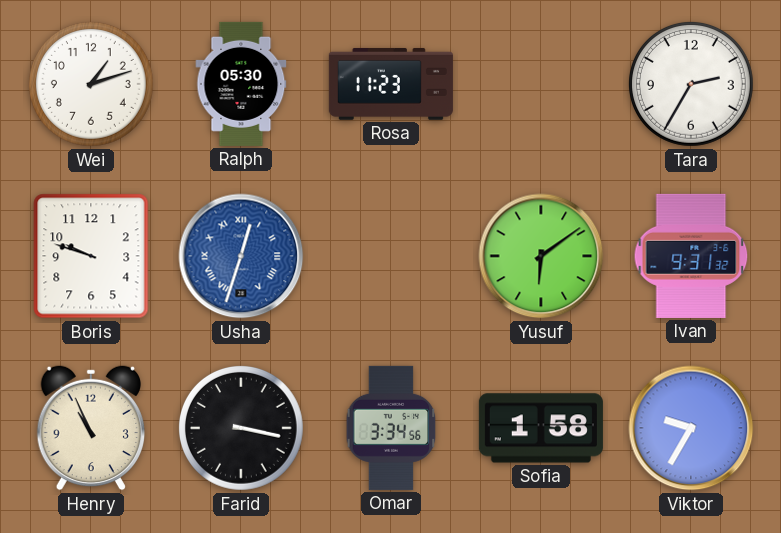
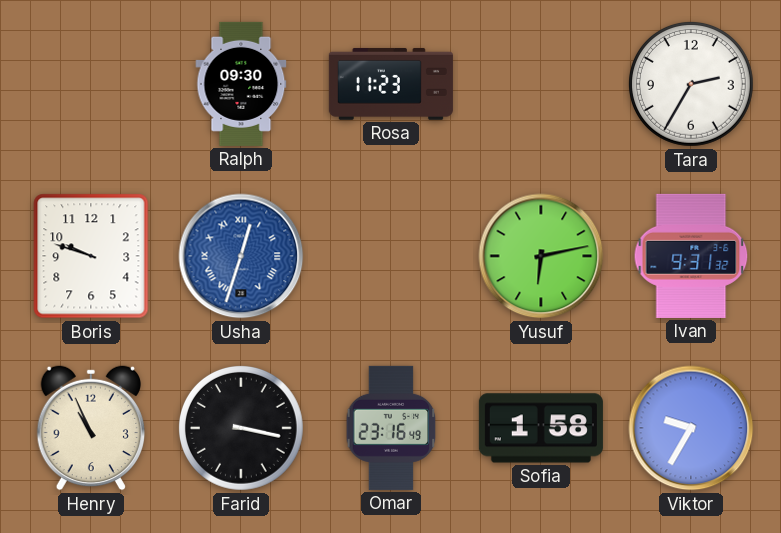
Wei: 1:12 -> none (91, 84)
Ralph: 05:30 -> 09:30 (241, 84)
Yusuf: 6:09 -> 6:13 (541, 256)
Omar: 3:34 -> 23:16 (391, 428)
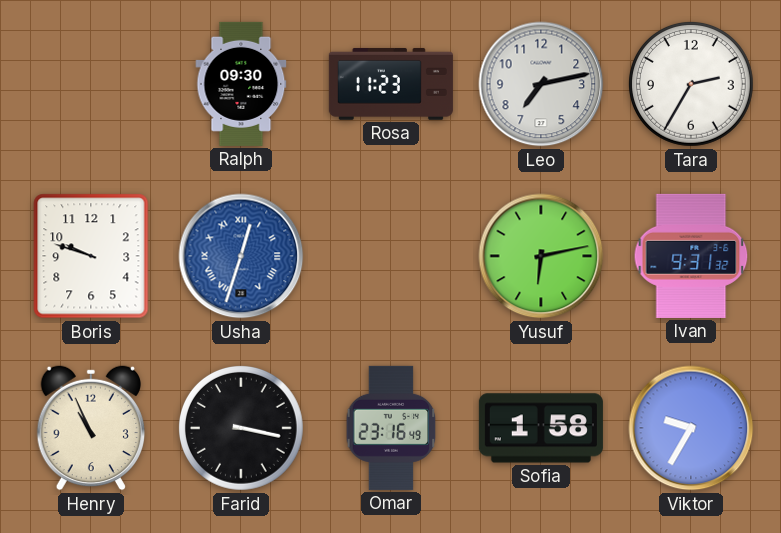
Leo: none -> 7:13 (541, 84)
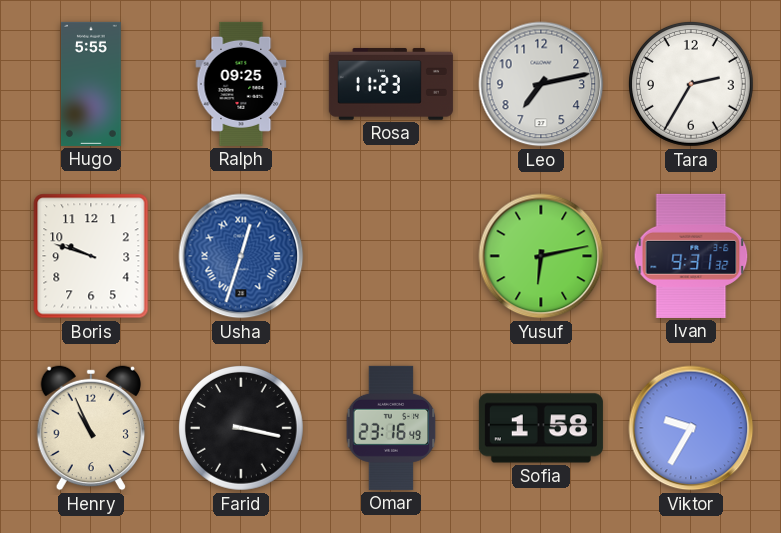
Hugo: none -> 5:55 (91, 84)
Ralph: 09:30 -> 09:25 (241, 84)
